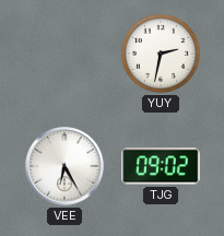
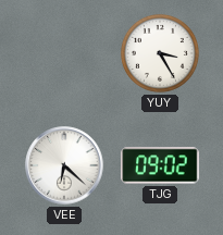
YUY: 2:32 -> 3:25 (160, 53)
VEE: 6:25 -> 6:22 (64, 165)
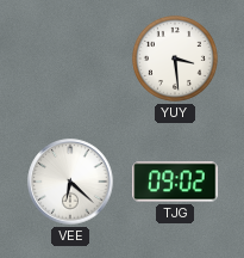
YUY: 3:25 -> 3:29 (175, 59)
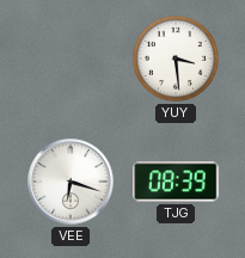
VEE: 6:22 -> 6:18 (71, 182)
TJG: 09:02 -> 08:39 (176, 182)
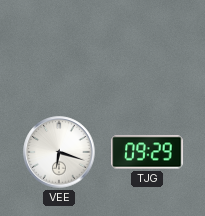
YUY: 3:29 -> none (176, 59)
TJG: 08:39 -> 09:29 (147, 152)
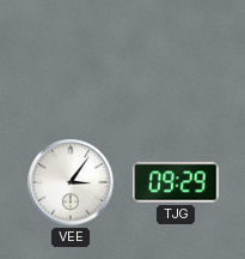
VEE: 6:18 -> 3:06 (71, 182)
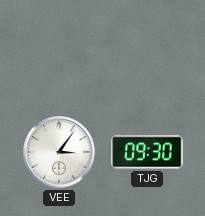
TJG: 09:29 -> 09:30 (147, 152)
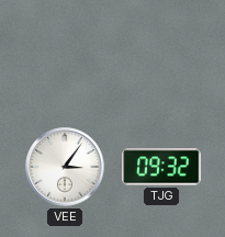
TJG: 09:30 -> 09:32 (161, 167)
